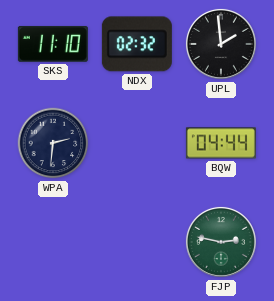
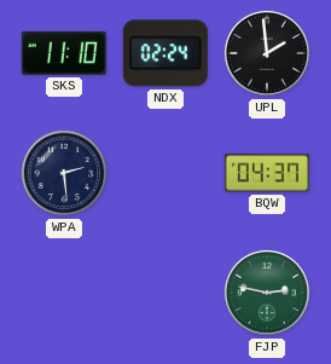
NDX: 02:32 -> 02:24 (165, 53)
WPA: 2:31 -> 2:29 (64, 173)
BQW: 04:44 -> 04:37 (267, 173)
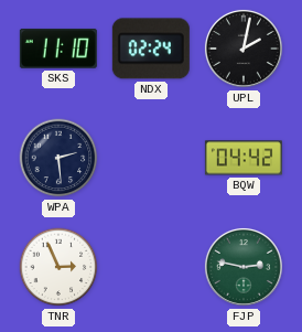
UPL: 1:59 -> 2:02 (244, 49)
BQW: 04:37 -> 04:42 (244, 158)
TNR: none -> 2:56 (58, 267)
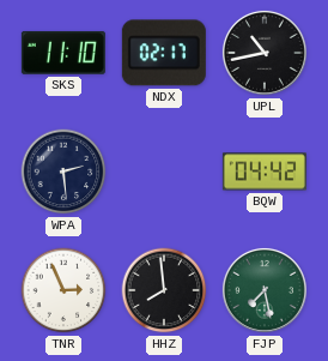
NDX: 02:24 -> 02:17 (164, 53)
UPL: 2:02 -> 10:43 (265, 53)
HHZ: none -> 7:59 (164, 290)
FJP: 2:47 -> 7:28 (265, 290)
